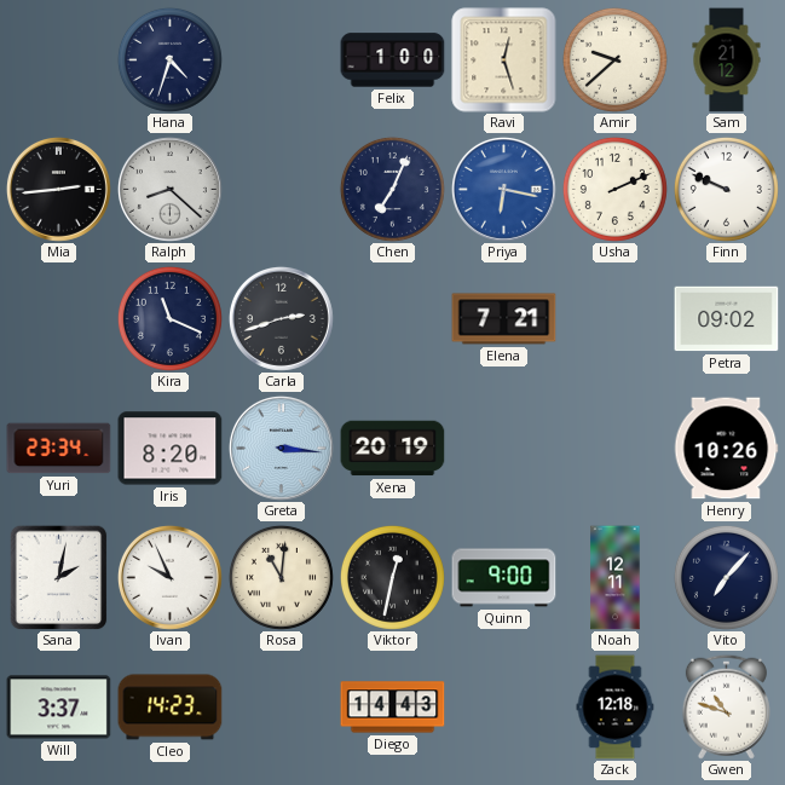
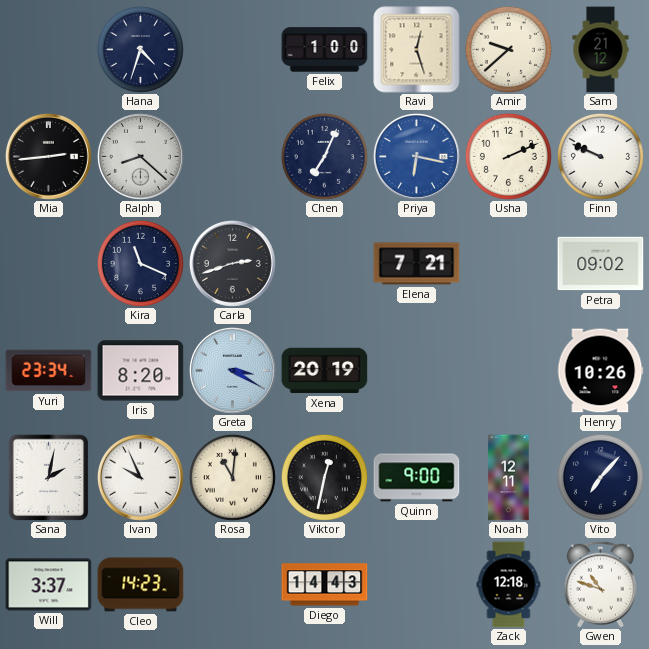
Greta: 3:16 -> 3:20 (232, 370)
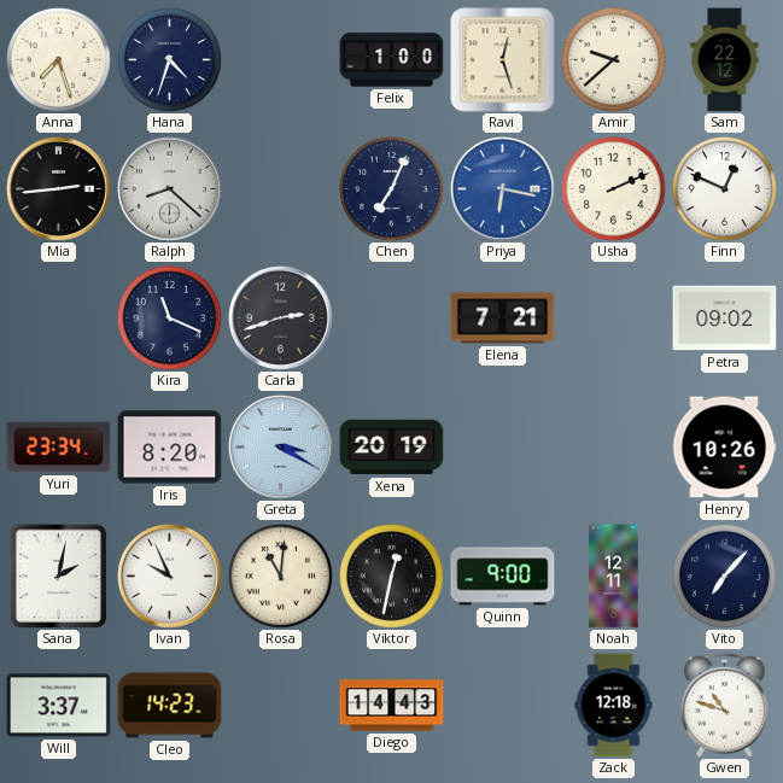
Anna: none -> 7:27 (58, 59)
Sam: 21:12 -> 22:12 (725, 60)
Finn: 9:49 -> 12:49 (724, 188)
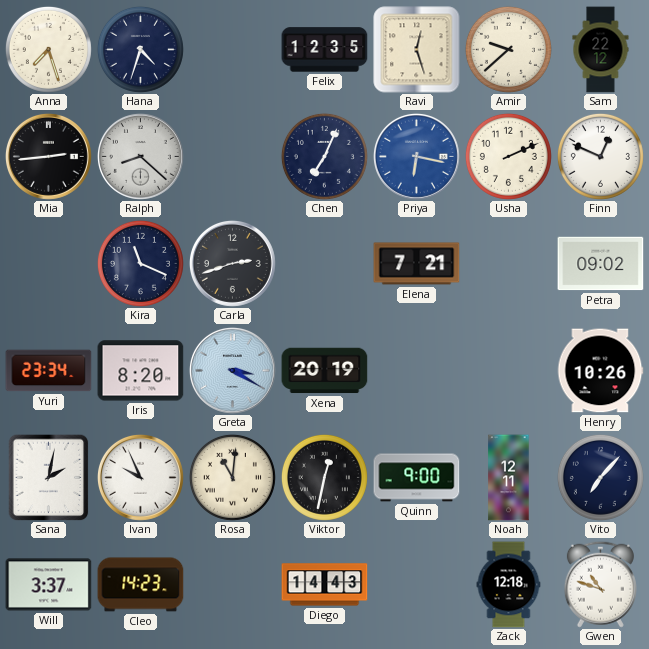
Felix: 1:00 -> 12:35 (325, 50)
